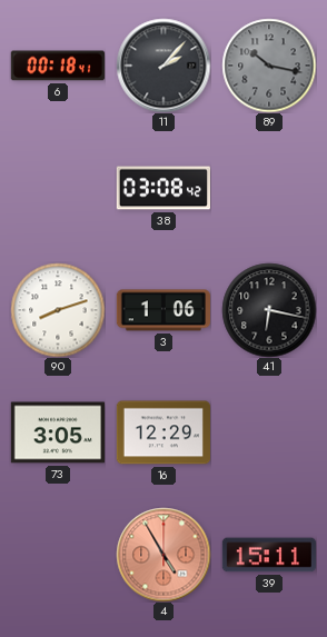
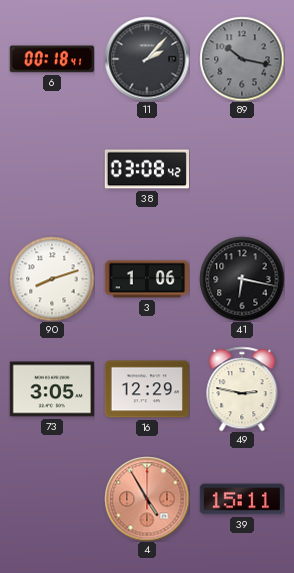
49: none -> 2:47 (242, 389)
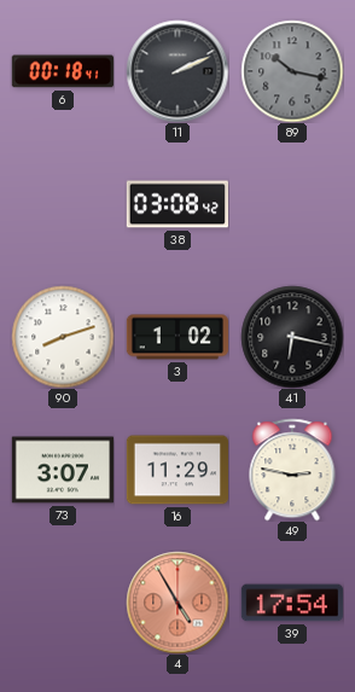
11: 2:07 -> 2:11 (177, 71)
3: 1:06 -> 1:02 (176, 337)
73: 3:05 -> 3:07 (62, 470)
16: 12:29 -> 11:29 (176, 470)
39: 15:11 -> 17:54 (291, 603)
